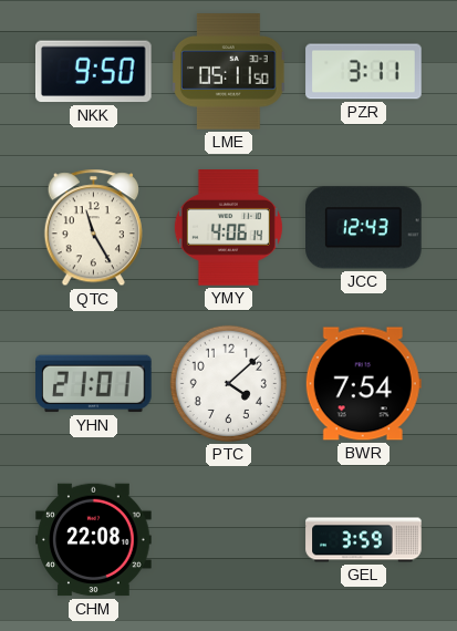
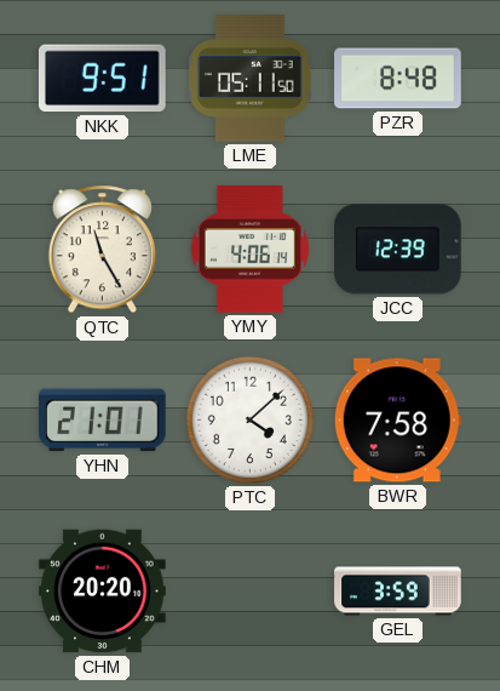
NKK: 9:50 -> 9:51 (103, 79)
PZR: 3:11 -> 8:48 (398, 79)
JCC: 12:43 -> 12:39 (398, 250)
BWR: 7:54 -> 7:58 (397, 421)
CHM: 22:08 -> 20:20 (103, 592)
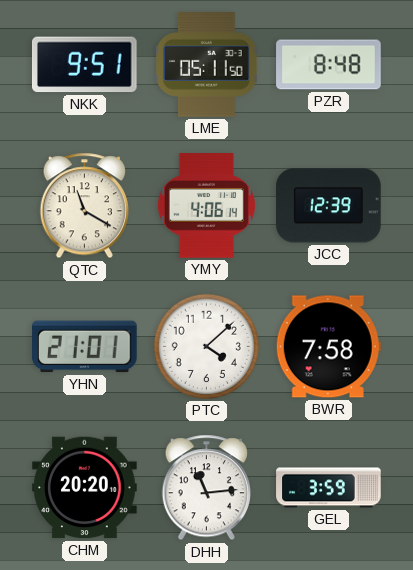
QTC: 11:25 -> 11:20 (84, 206)
DHH: none -> 11:14 (206, 488)
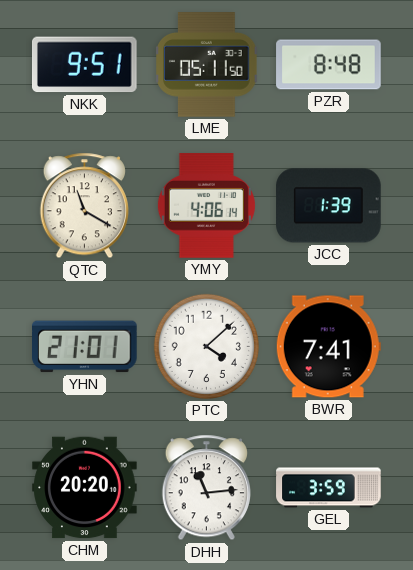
JCC: 12:39 -> 1:39 (329, 206)
BWR: 7:58 -> 7:41 (328, 347)
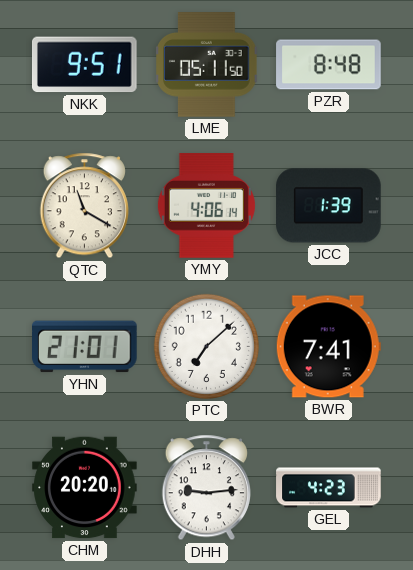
PTC: 4:08 -> 7:08 (206, 346)
DHH: 11:14 -> 9:14 (206, 488)
GEL: 3:59 -> 4:23 (329, 488)
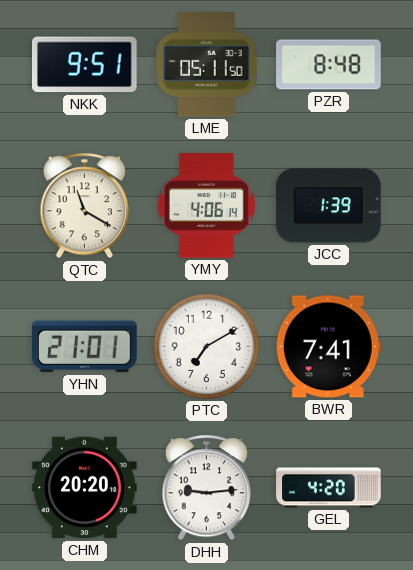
PTC: 7:08 -> 7:10 (206, 346)
GEL: 4:23 -> 4:20 (329, 488)
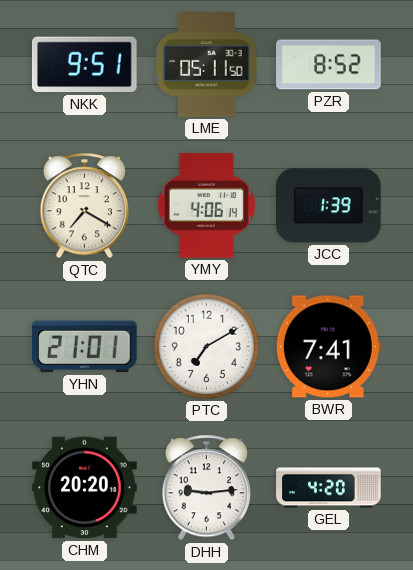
PZR: 8:48 -> 8:52 (329, 65)
QTC: 11:20 -> 7:20 (84, 206)
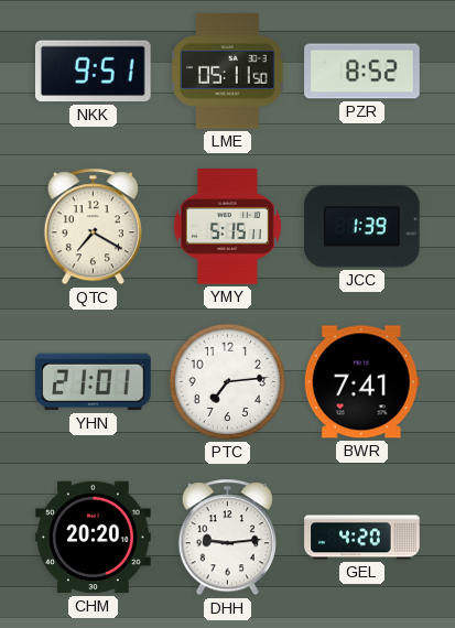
YMY: 4:06 -> 5:15 (227, 227)
PTC: 7:10 -> 7:14 (227, 381)
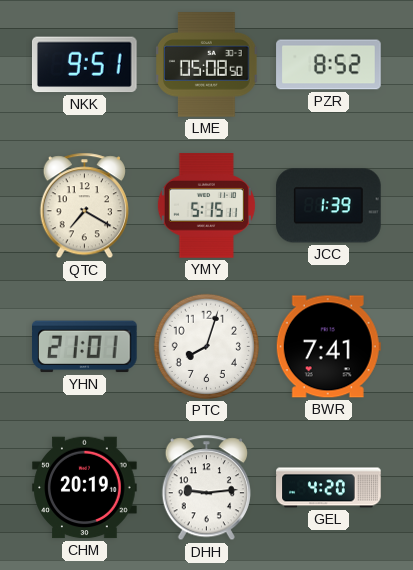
LME: 05:11 -> 05:08 (207, 65)
PTC: 7:14 -> 8:03 (206, 346)
CHM: 20:20 -> 20:19 (85, 488)
